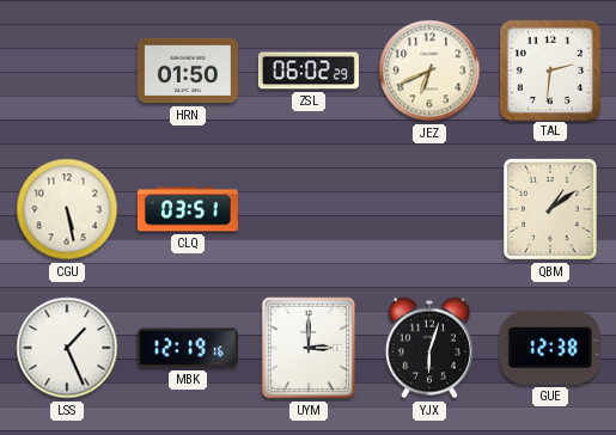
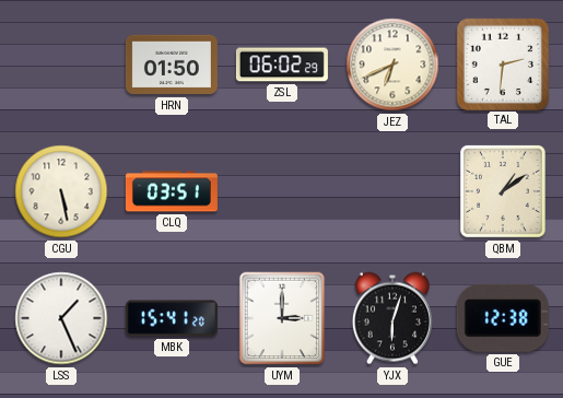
MBK: 12:19 -> 15:41 (172, 318)
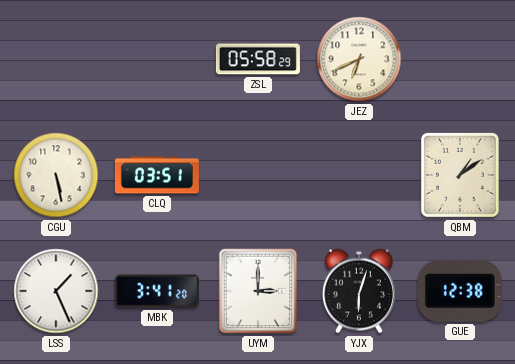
HRN: 01:50 -> none (172, 65)
ZSL: 06:02 -> 05:58 (258, 59)
TAL: 2:31 -> none (502, 63)
MBK: 15:41 -> 3:41 (157, 291)
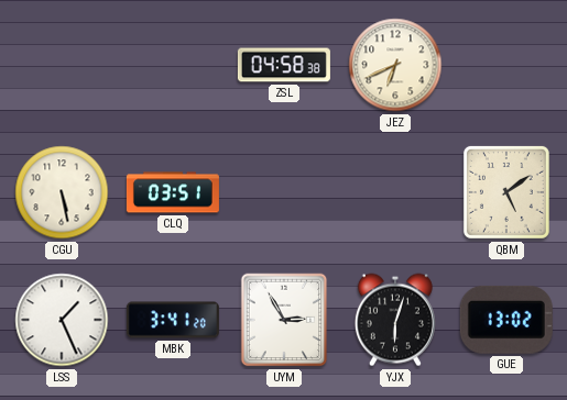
ZSL: 05:58 -> 04:58 (284, 65)
QBM: 1:09 -> 5:09 (506, 192)
UYM: 3:00 -> 2:55 (284, 320)
GUE: 12:38 -> 13:02 (506, 320)
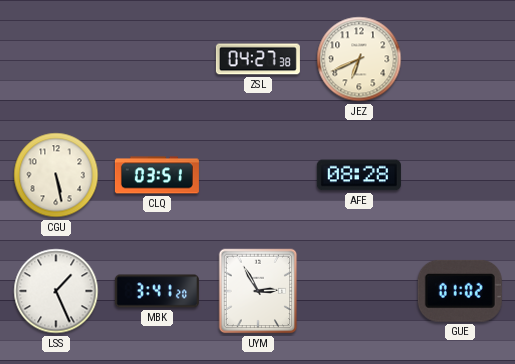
ZSL: 04:58 -> 04:27 (258, 59)
AFE: none -> 08:28 (359, 175)
QBM: 5:09 -> none (506, 192)
YJX: 6:03 -> none (395, 320)
GUE: 13:02 -> 01:02 (460, 291)
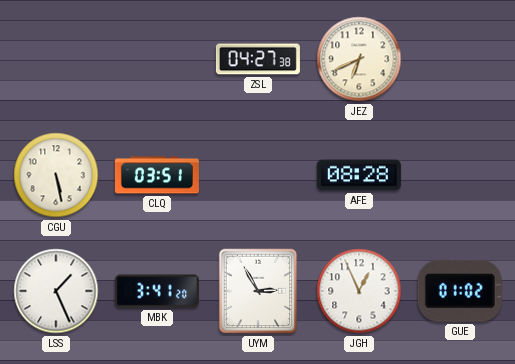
JGH: none -> 12:56 (359, 291)
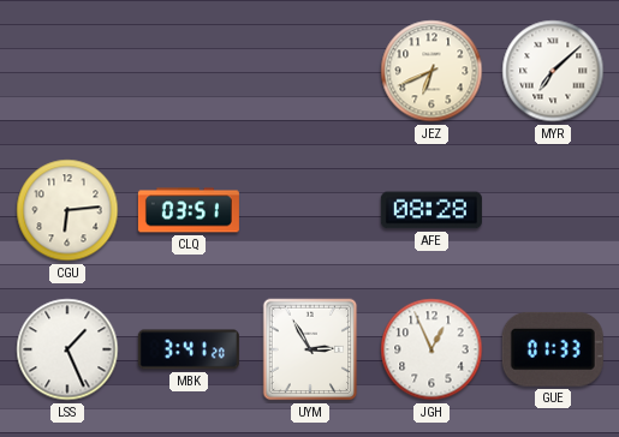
ZSL: 04:27 -> none (258, 59)
MYR: none -> 7:08 (553, 71)
CGU: 5:28 -> 6:14 (67, 210)
GUE: 01:02 -> 01:33 (553, 349)
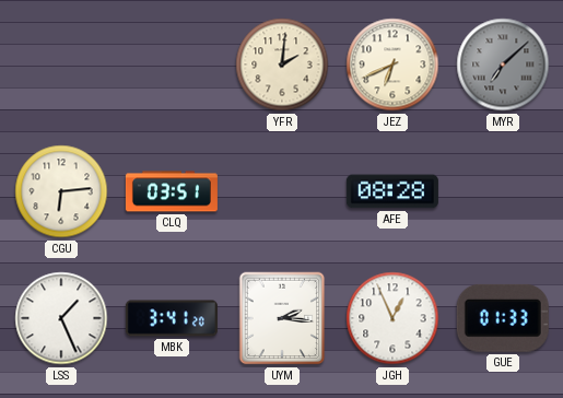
YFR: none -> 2:01 (282, 65)
MYR dial: white -> grey (503, 65)
UYM: 2:55 -> 2:16 (282, 318)
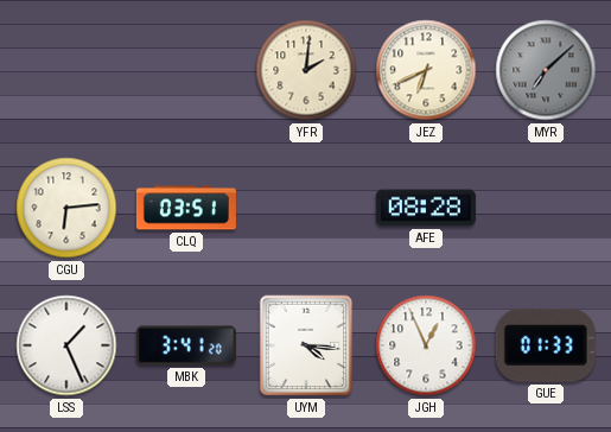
UYM: 2:16 -> 4:16 (306, 345)
